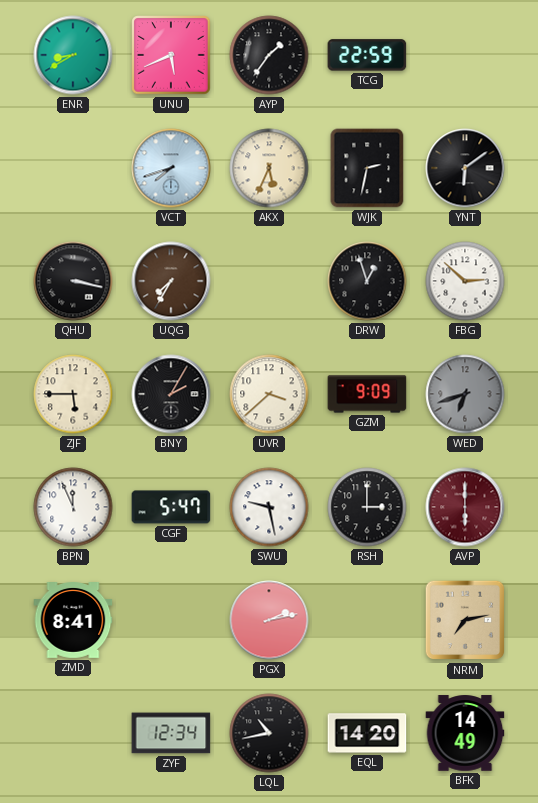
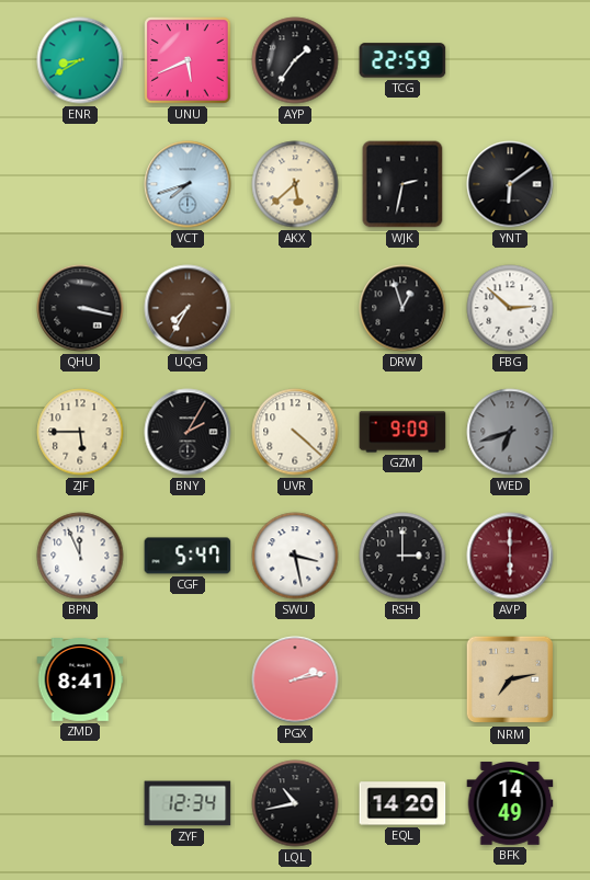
AKX: 5:34 -> 5:38 (295, 184)
UVR: 3:38 -> 4:22 (295, 432)
SWU: 9:28 -> 3:28 (295, 556)
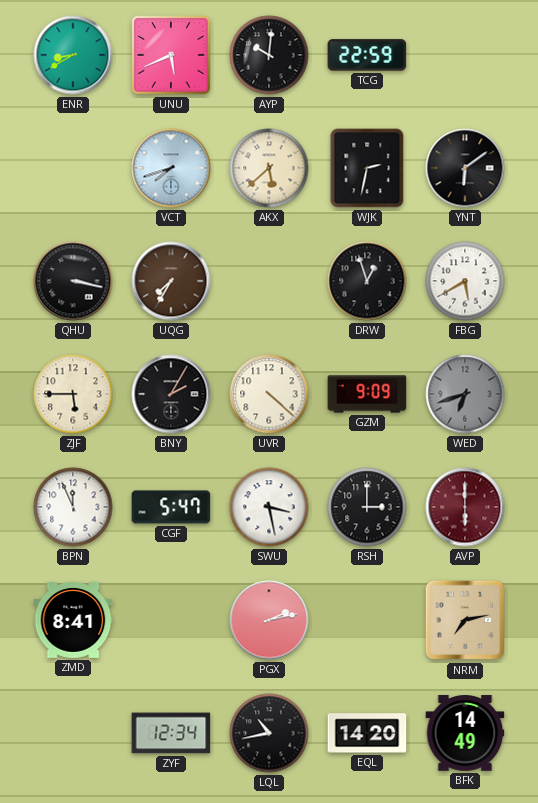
AYP: 1:36 -> 10:01 (269, 55)
FBG: 2:52 -> 5:40 (465, 281)
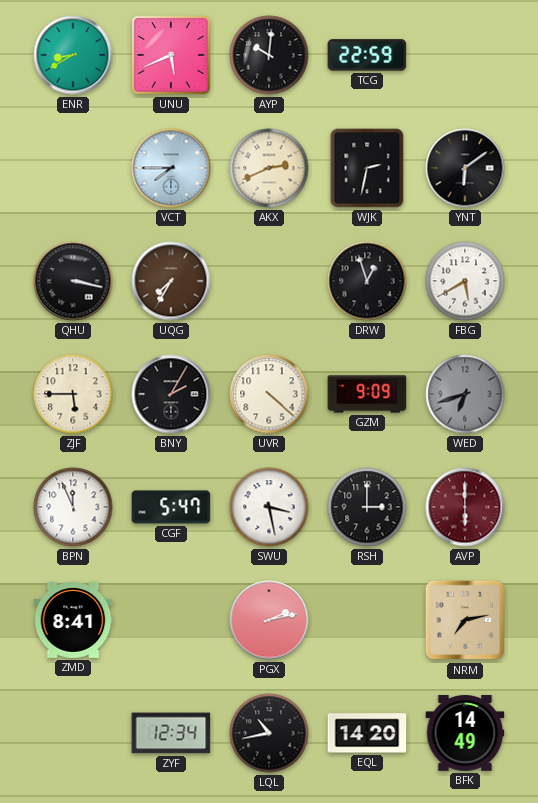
VCT: 7:42 -> 7:45 (171, 168)
AKX: 5:38 -> 2:41 (269, 168)
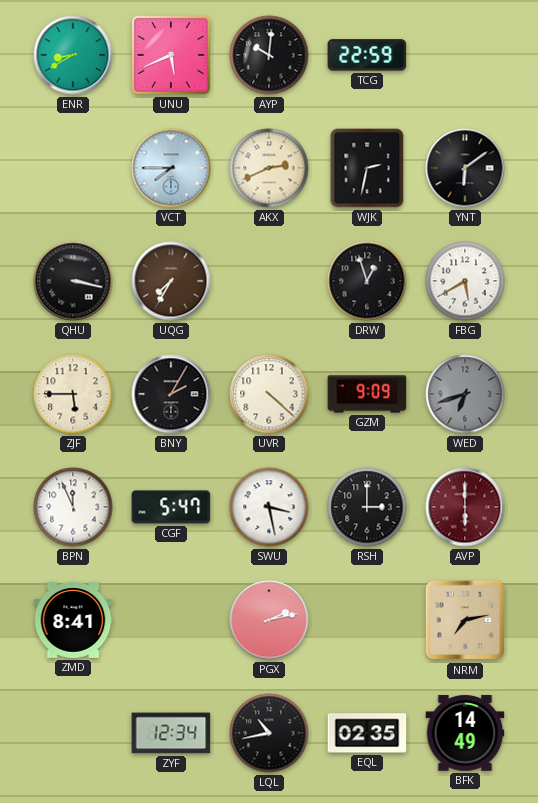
EQL: 14:20 -> 02:35 (367, 733)
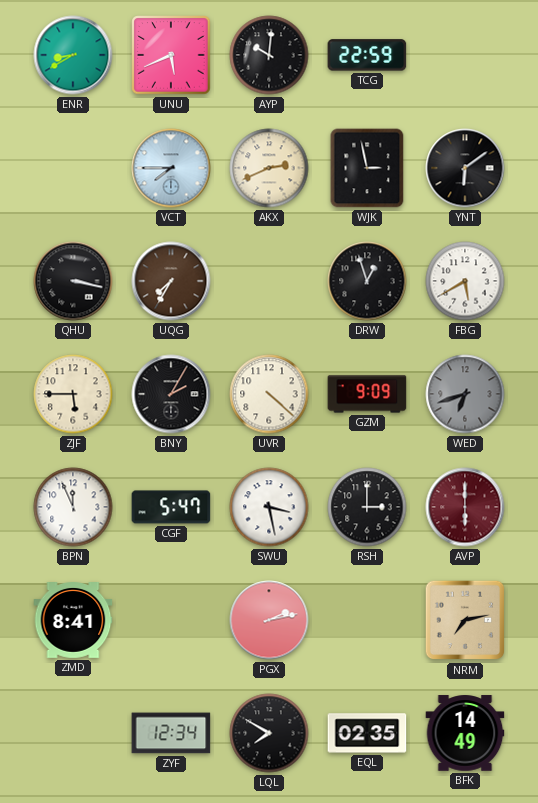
WJK: 2:32 -> 2:58 (367, 168)
LQL: 10:43 -> 7:50 (269, 733)
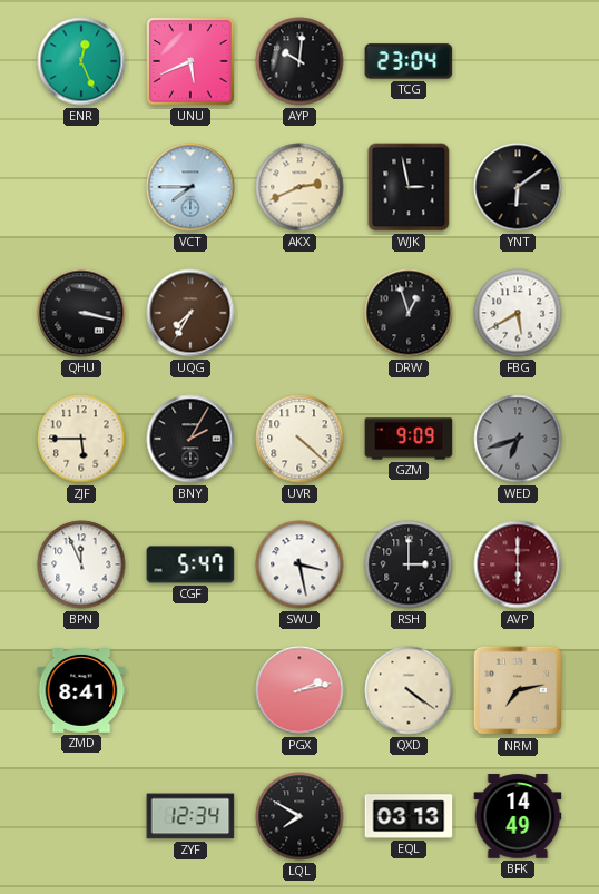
ENR: 8:40 -> 12:26 (81, 61)
TCG: 22:59 -> 23:04 (409, 61)
QXD: none -> 4:21 (409, 690)
EQL: 02:35 -> 03:13 (409, 816)
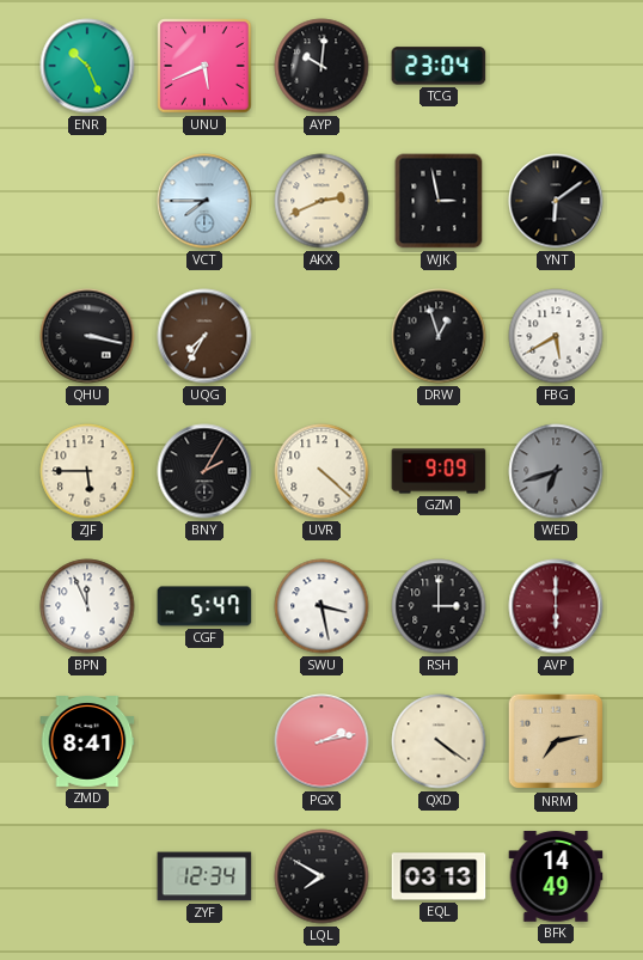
ENR: 12:26 -> 10:26 (87, 66)
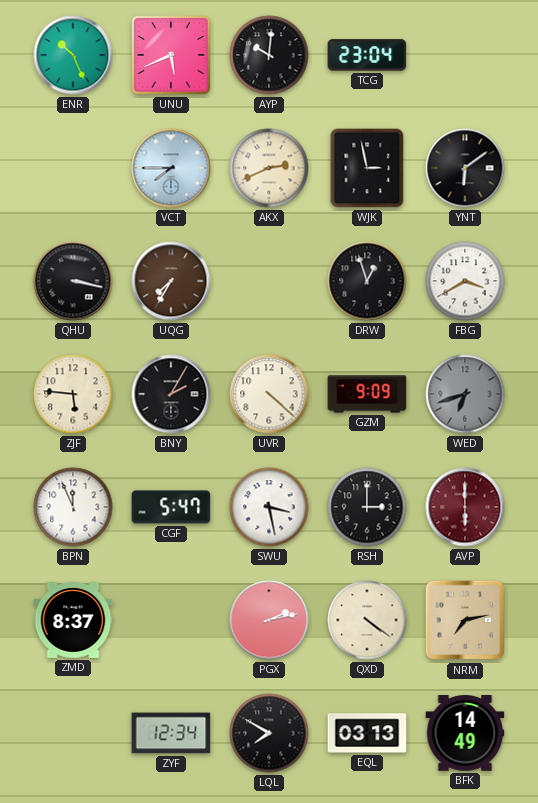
FBG: 5:40 -> 3:40 (465, 281)
ZJF: 5:45 -> 5:46 (73, 394)
ZMD: 8:41 -> 8:37 (73, 621)
